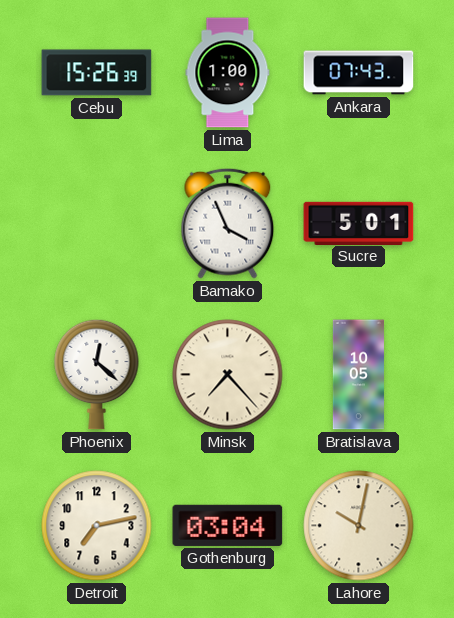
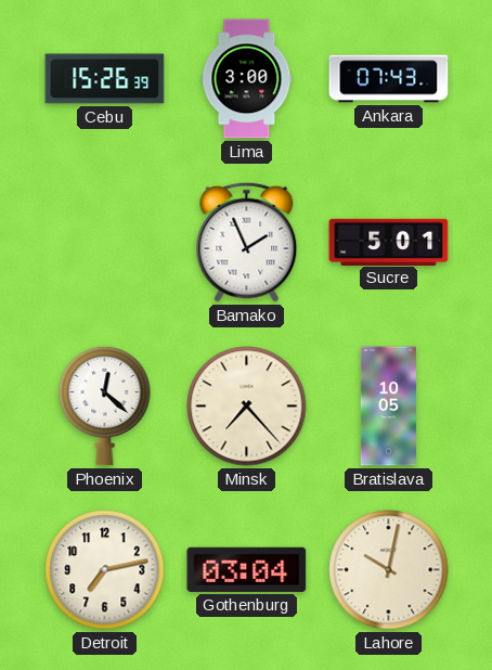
Lima: 1:00 -> 3:00 (247, 79)
Bamako: 3:56 -> 1:56 (247, 242)
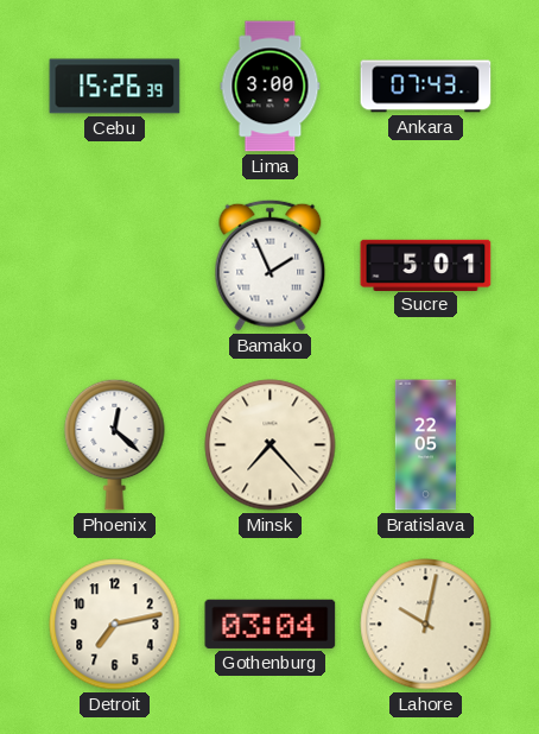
Bratislava: 10:05 -> 22:05 (425, 445)
